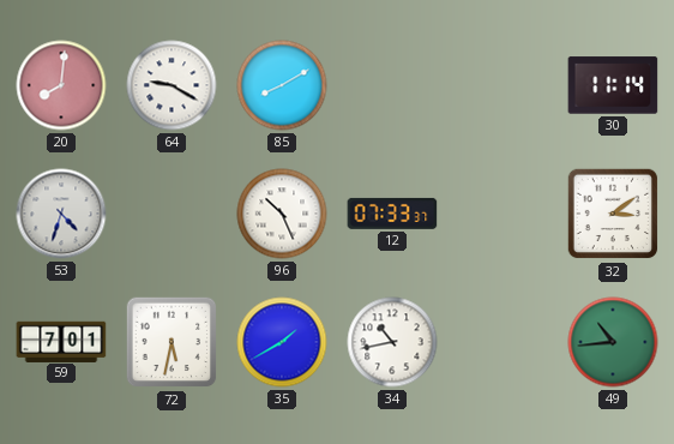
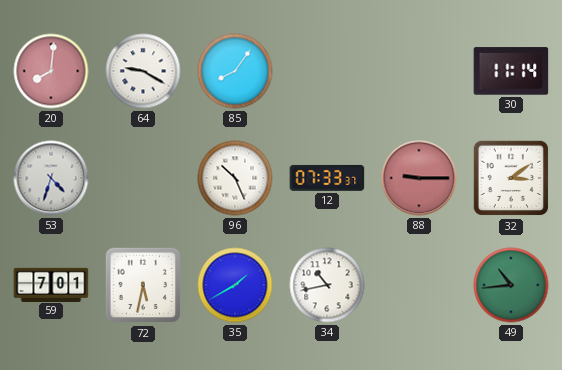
85: 8:10 -> 8:06 (235, 71)
88: none -> 9:15 (419, 178)
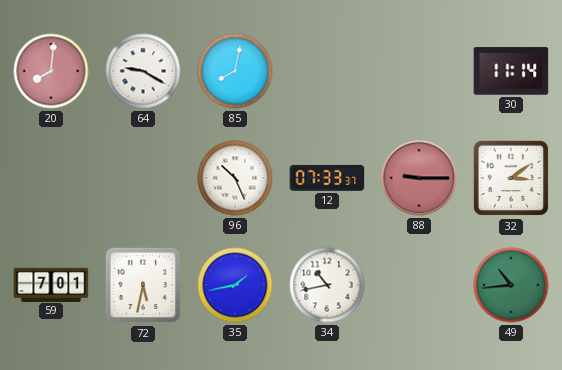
85: 8:06 -> 8:02 (235, 71)
53: 4:33 -> none (51, 178)
35: 1:40 -> 1:43 (235, 285)
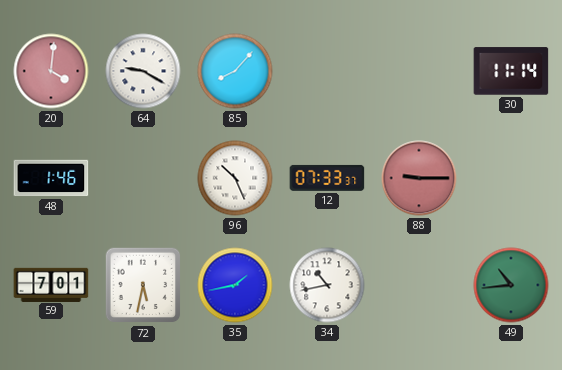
20: 8:01 -> 4:01 (51, 71)
85: 8:02 -> 8:07 (235, 71)
48: none -> 1:46 (51, 178)
32: 3:09 -> none (511, 178)
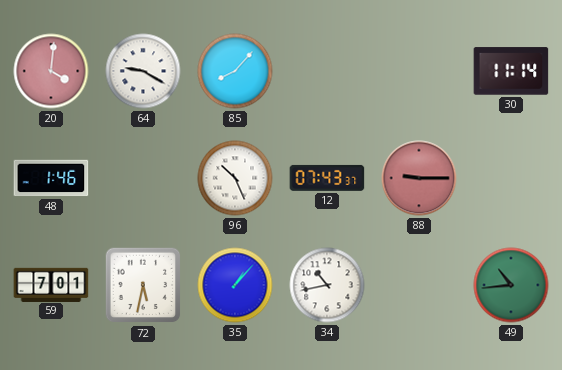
12: 07:33 -> 07:43 (327, 178)
35: 1:43 -> 1:07 (235, 285)
